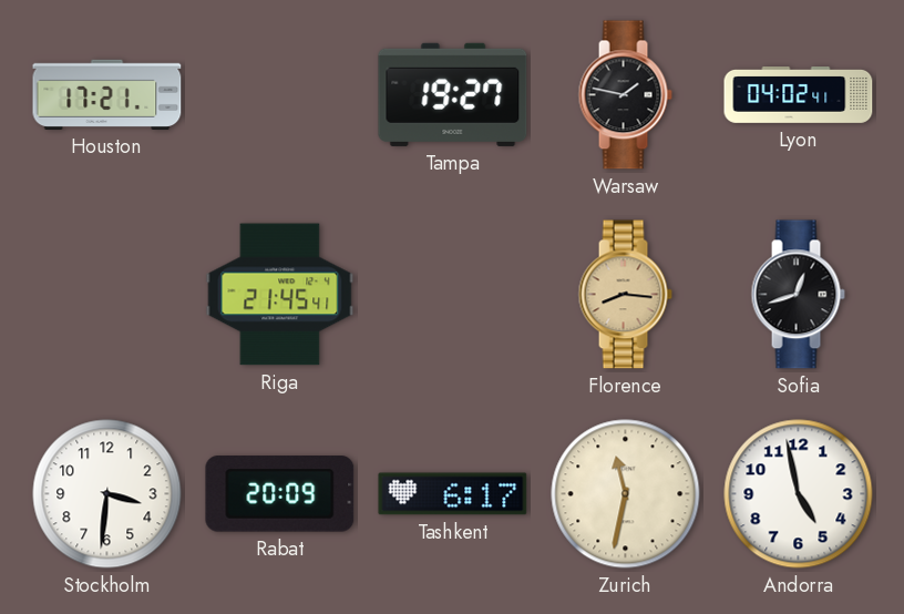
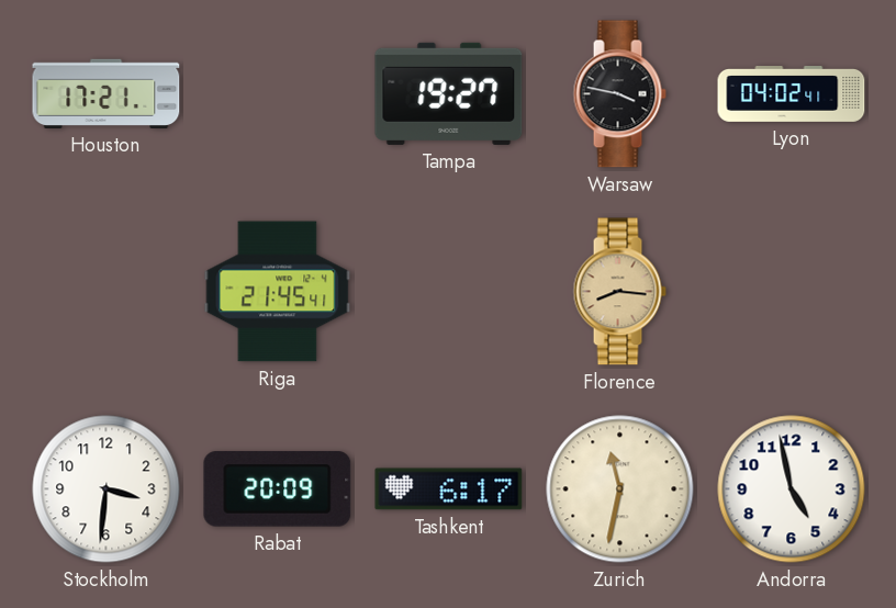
Warsaw: 1:47 -> 3:47 (619, 94)
Sofia: 12:42 -> none (798, 295)
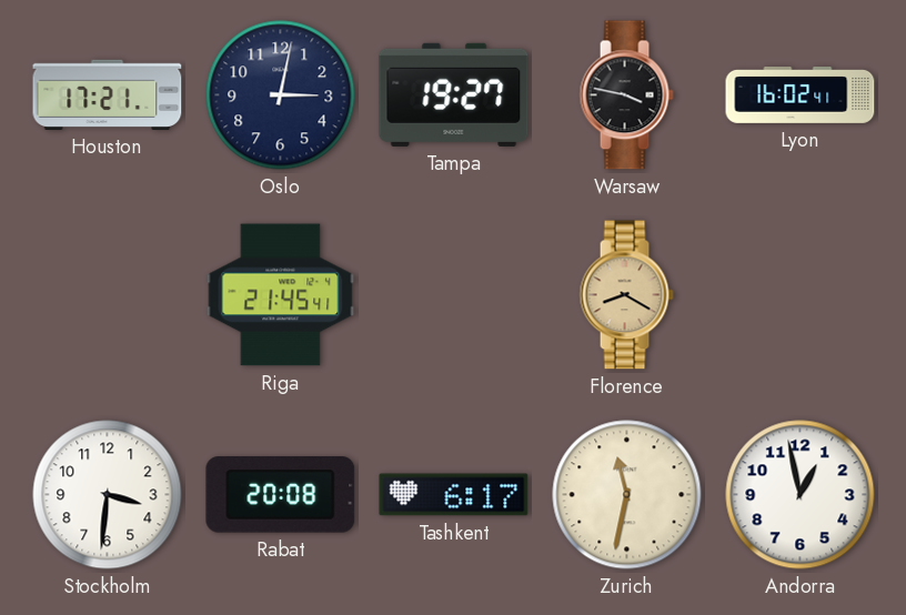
Oslo: none -> 3:02 (281, 95)
Lyon: 04:02 -> 16:02 (801, 95)
Florence: 8:16 -> 8:20 (626, 295)
Rabat: 20:09 -> 20:08 (281, 495)
Andorra: 4:58 -> 12:58 (801, 495)
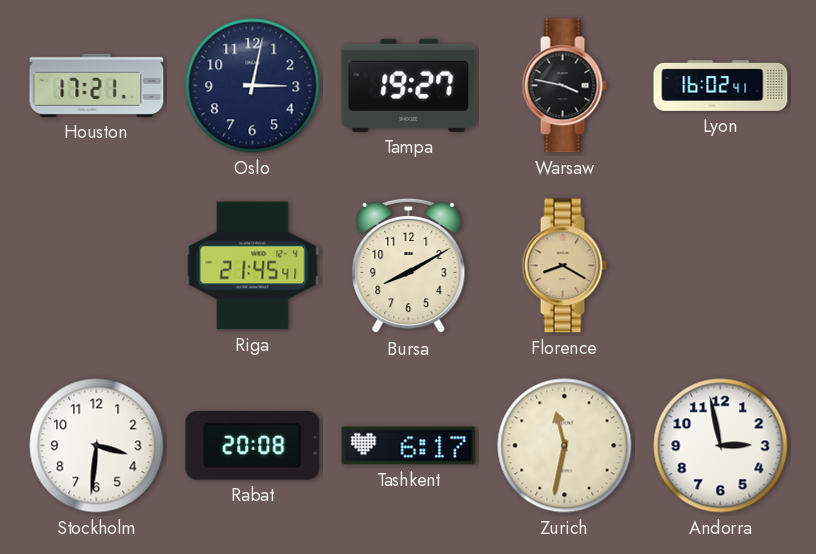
Bursa: none -> 8:10 (409, 266)
Andorra: 12:58 -> 2:58 (721, 446)
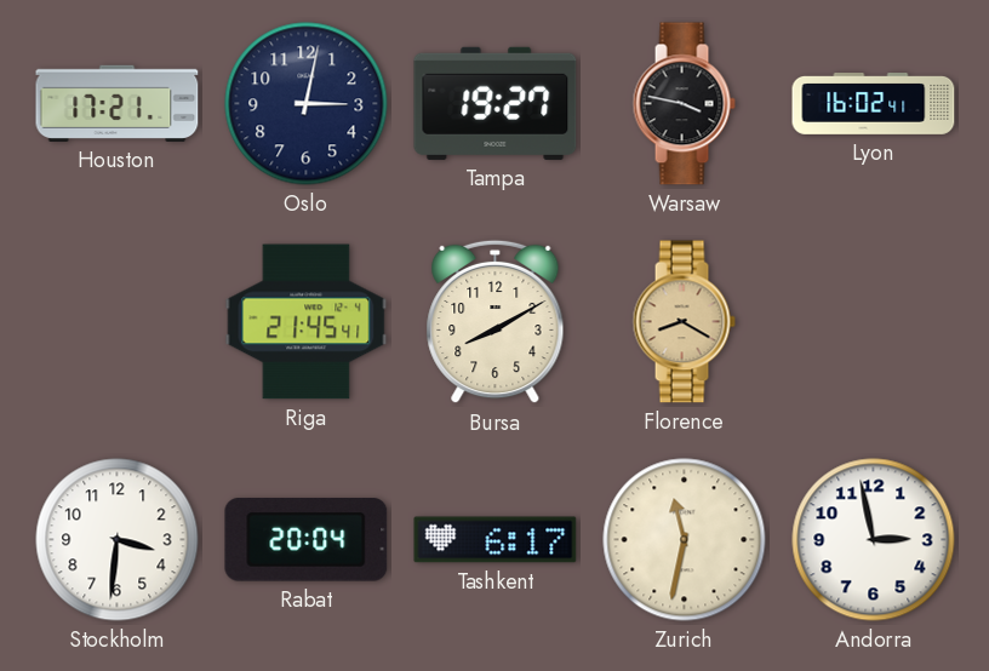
Rabat: 20:08 -> 20:04 (307, 540)
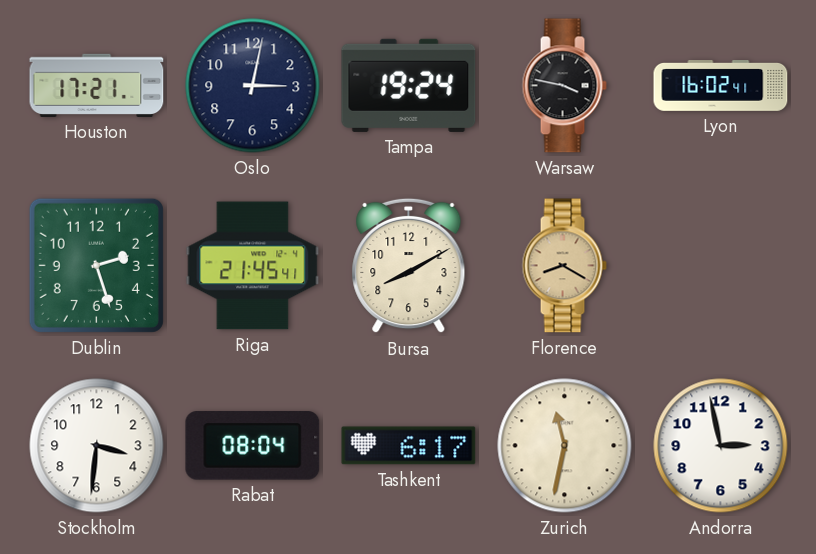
Tampa: 19:27 -> 19:24 (409, 85)
Dublin: none -> 2:27 (96, 265)
Rabat: 20:04 -> 08:04 (253, 446)
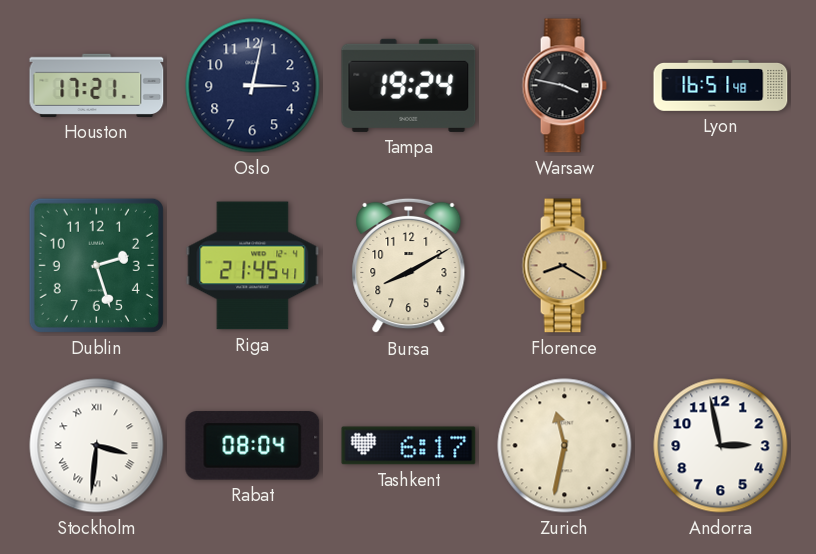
Lyon: 16:02 -> 16:51 (721, 86)
Stockholm numerals: Arabic -> Roman (97, 446)
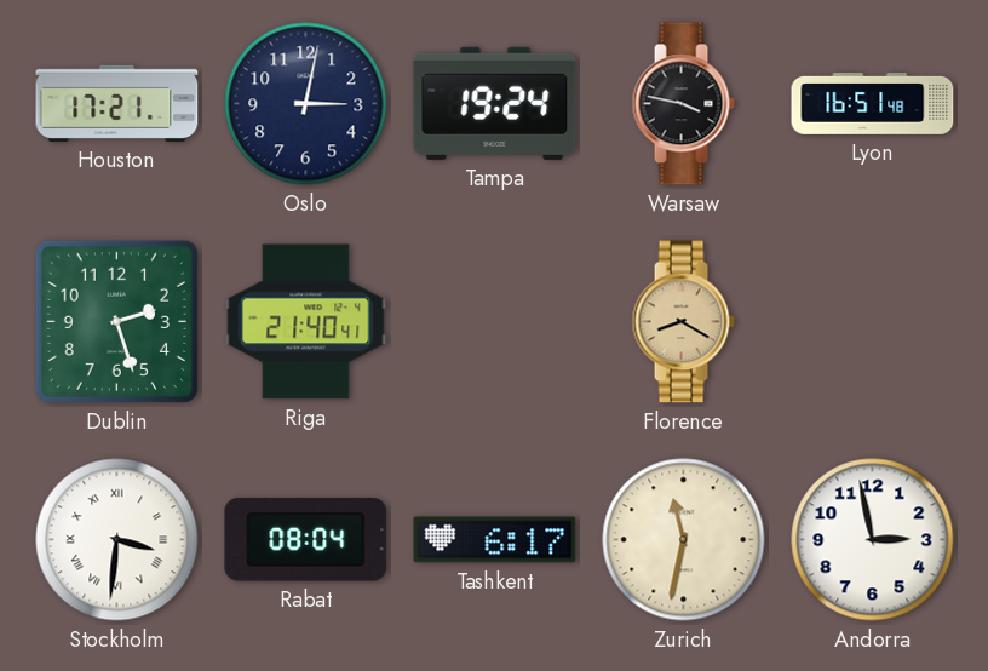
Riga: 21:45 -> 21:40 (306, 322)
Bursa: 8:10 -> none (409, 266)
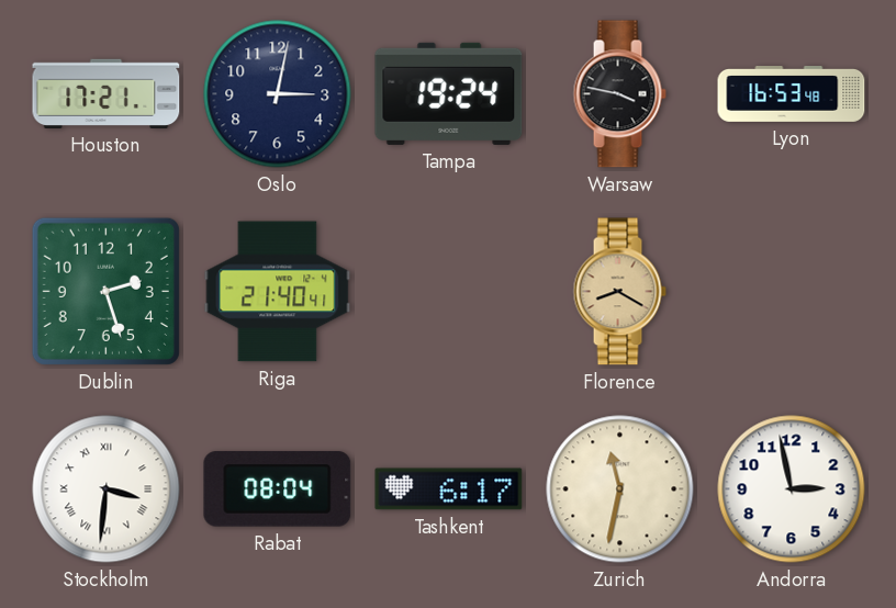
Lyon: 16:51 -> 16:53 (792, 94)
